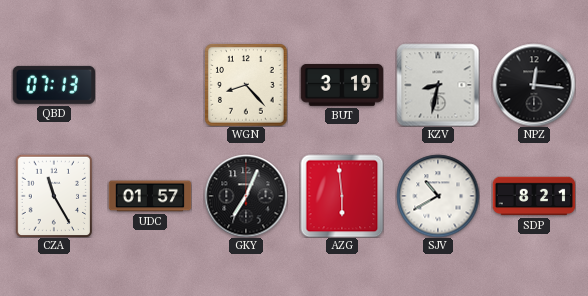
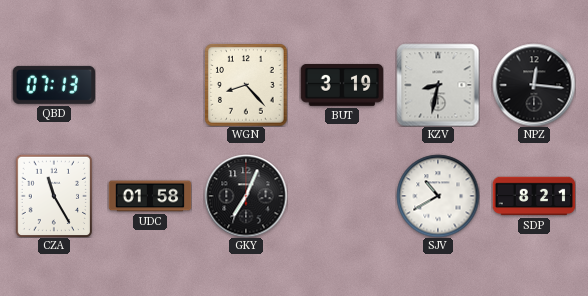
UDC: 01:57 -> 01:58 (150, 196)
AZG: 5:59 -> none (342, 196)
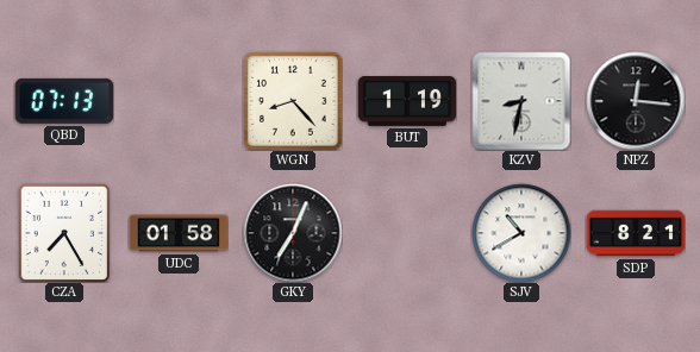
BUT: 3:19 -> 1:19 (407, 101)
CZA: 11:25 -> 7:25 (63, 233)
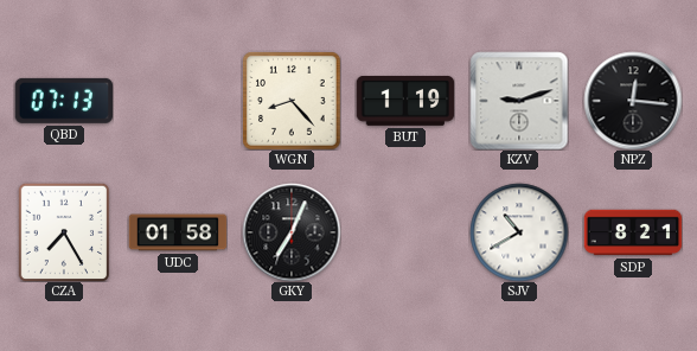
KZV: 8:32 -> 9:12 (519, 101)
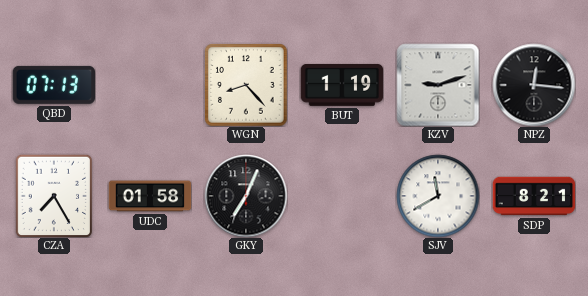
SJV: 10:40 -> 11:40 (438, 196)
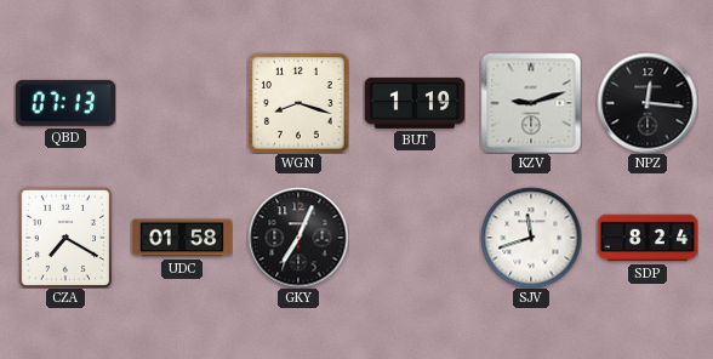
WGN: 8:23 -> 8:18 (298, 103)
CZA: 7:25 -> 7:20 (64, 238)
SJV: 11:40 -> 11:42 (531, 238)
SDP: 8:21 -> 8:24 (648, 238)
